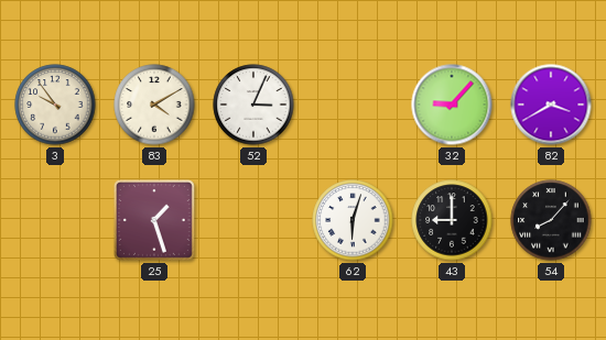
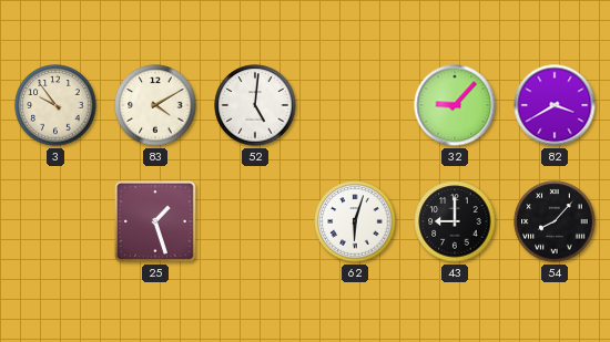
52: 3:04 -> 5:01 (255, 105)
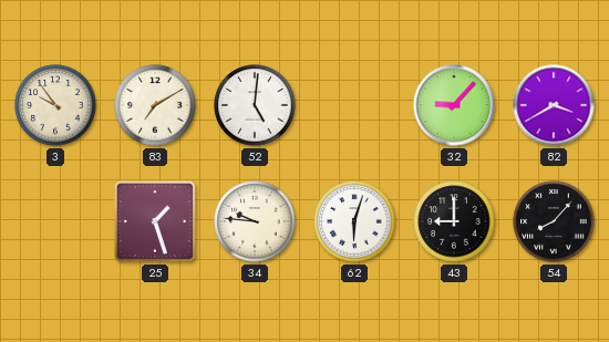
83: 4:10 -> 7:10 (155, 105)
34: none -> 9:46 (255, 221)
